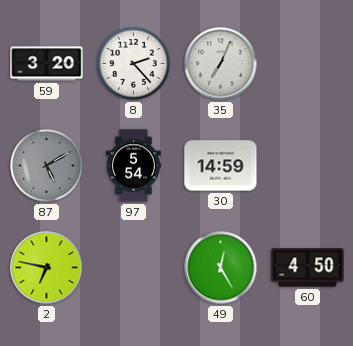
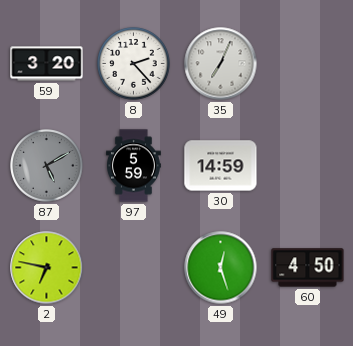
97: 5:54 -> 5:59 (134, 166)
49: 12:25 -> 12:27 (221, 268)
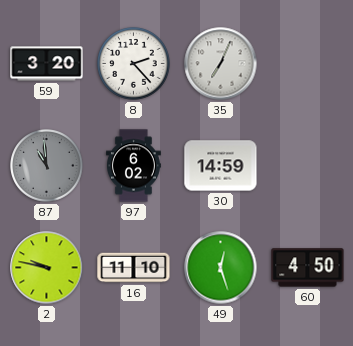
87: 5:10 -> 10:59 (47, 166)
97: 5:59 -> 6:02 (134, 166)
2: 6:47 -> 9:47 (47, 268)
16: none -> 11:10 (134, 268)
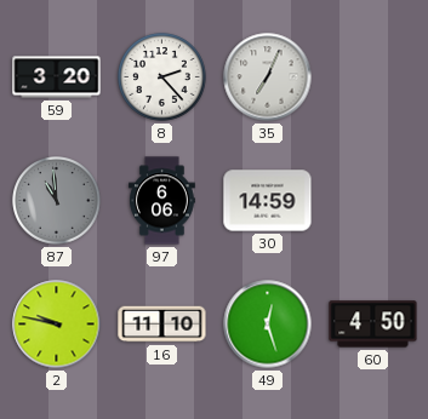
97: 6:02 -> 6:06 (162, 201)
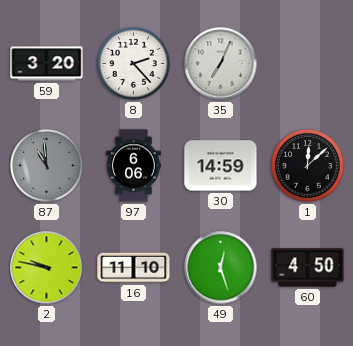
1: none -> 12:08 (308, 166)
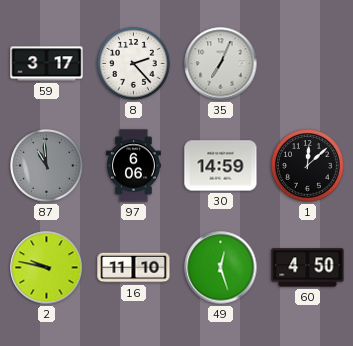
59: 3:20 -> 3:17 (47, 64)
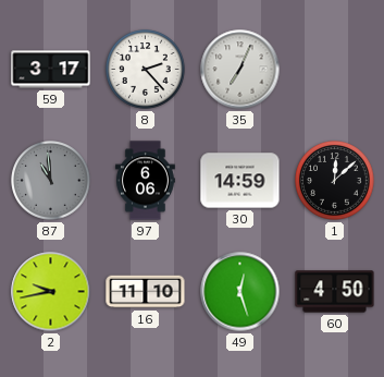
2: 9:47 -> 9:43 (51, 292)
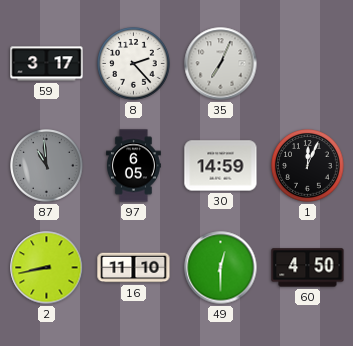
97: 6:06 -> 6:05 (134, 166)
1: 12:08 -> 12:04 (308, 166)
2: 9:43 -> 8:43 (47, 268)
49: 12:27 -> 12:30 (221, 268)
